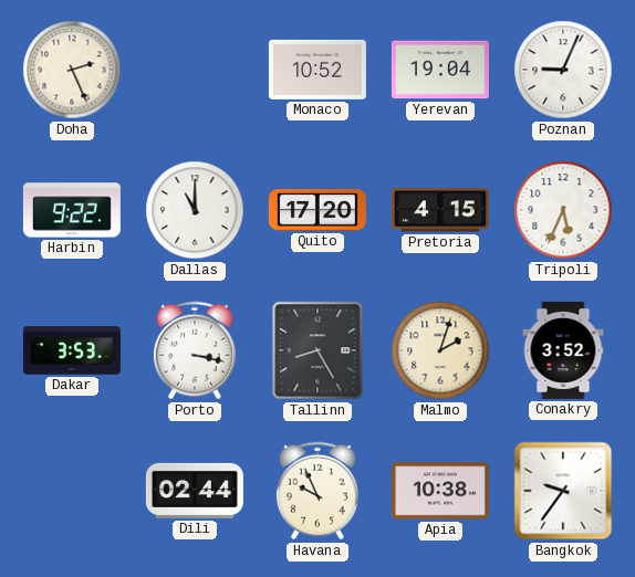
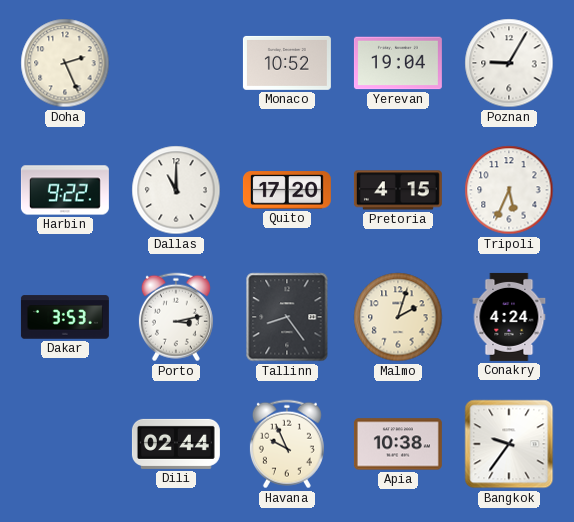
Poznan: 9:04 -> 9:05 (509, 63)
Porto: 3:17 -> 3:13 (176, 317)
Tallinn: 8:25 -> 8:24 (287, 317)
Conakry: 3:52 -> 4:24 (509, 317)
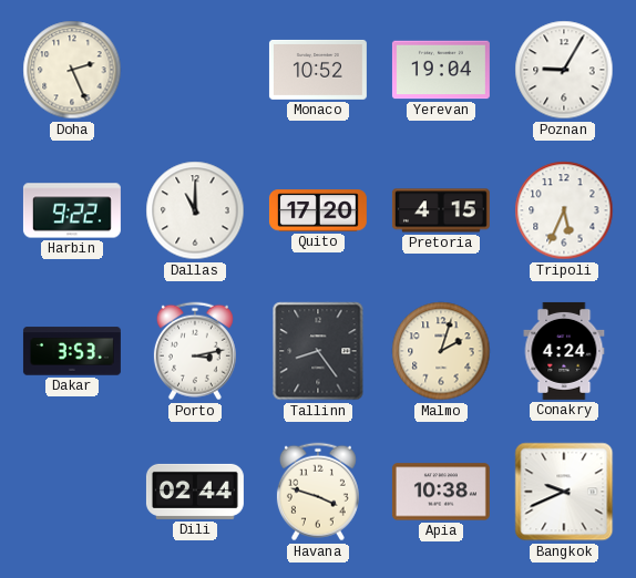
Havana: 9:56 -> 3:48 (318, 492)
Bangkok: 9:36 -> 9:41 (564, 492)
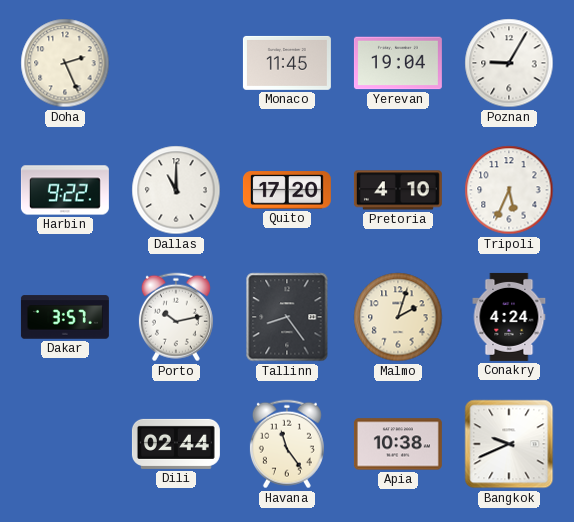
Monaco: 10:52 -> 11:45 (287, 63)
Pretoria: 4:15 -> 4:10 (398, 190)
Dakar: 3:53 -> 3:57 (65, 317)
Porto: 3:13 -> 10:13 (176, 317)
Havana: 3:48 -> 11:24 (287, 444)
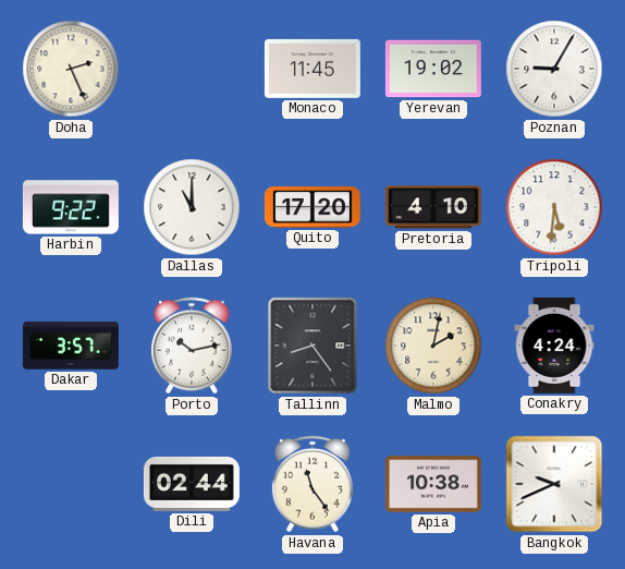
Yerevan: 19:04 -> 19:02 (433, 69)
Tripoli: 5:34 -> 5:31 (554, 207)
Malmo: 2:03 -> 2:02 (433, 346)
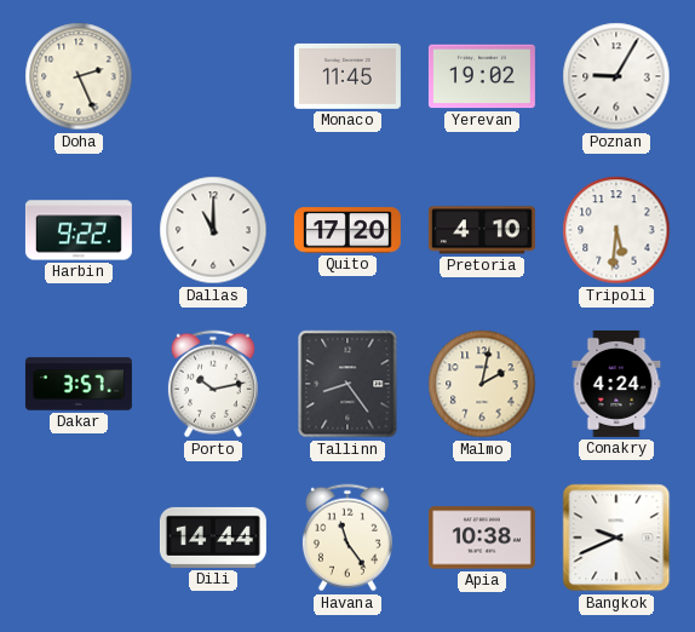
Dili: 02:44 -> 14:44 (213, 538)
